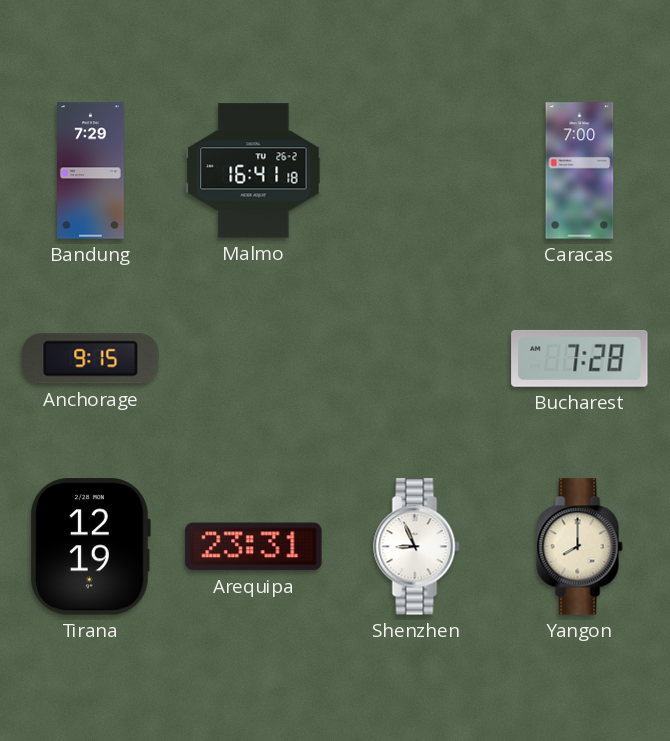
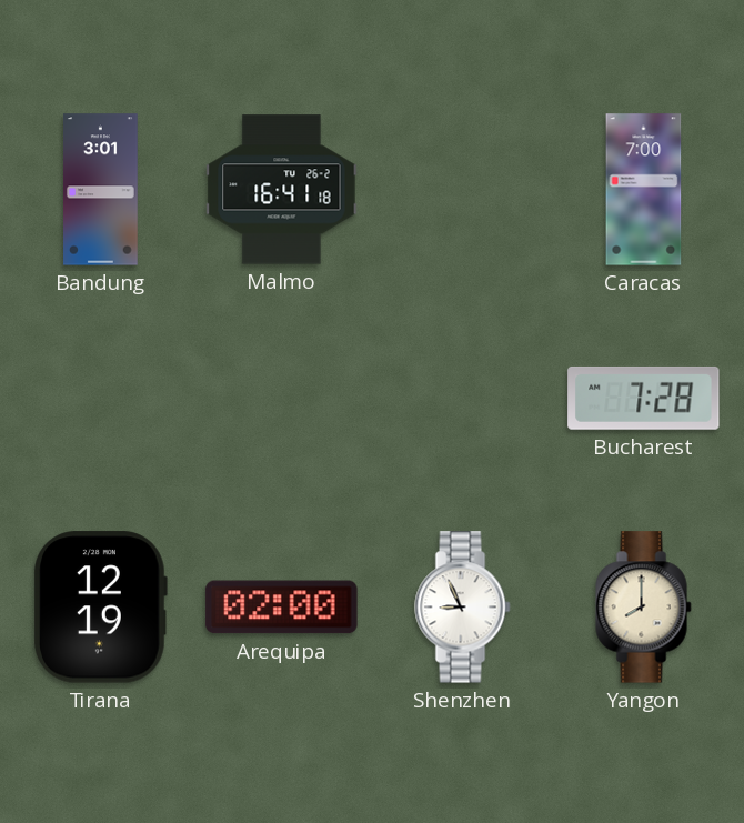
Bandung: 7:29 -> 3:01 (101, 190)
Anchorage: 9:15 -> none (91, 359)
Arequipa: 23:31 -> 02:00 (282, 608)
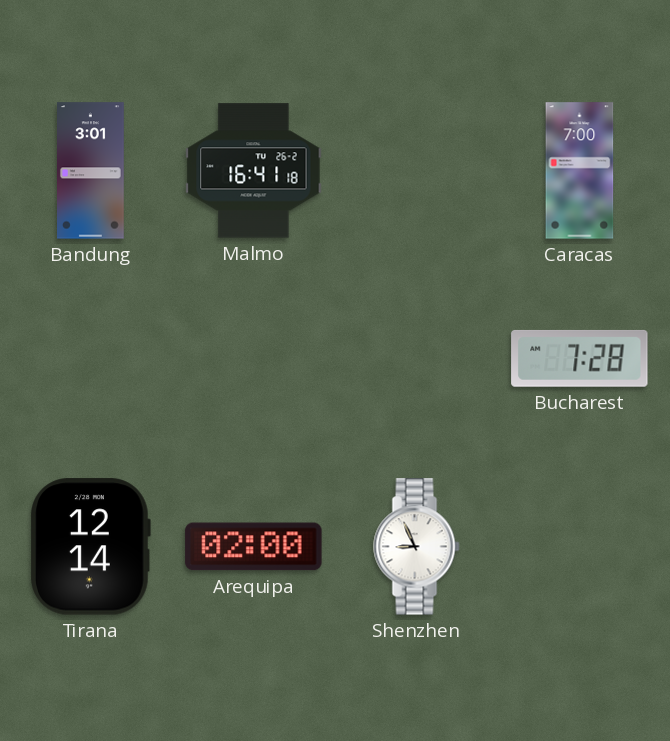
Tirana: 12:19 -> 12:14 (90, 547)
Yangon: 8:00 -> none (644, 608)
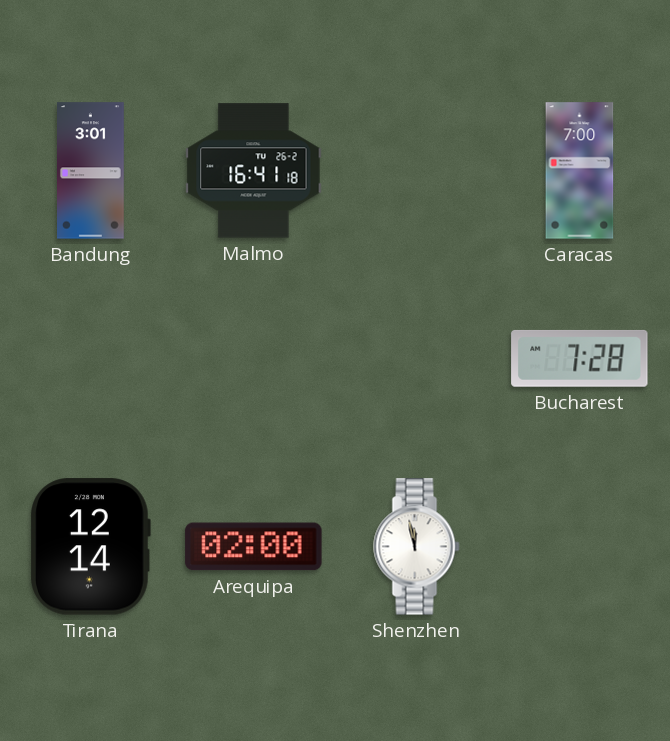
Shenzhen: 8:56 -> 11:58 (417, 547)
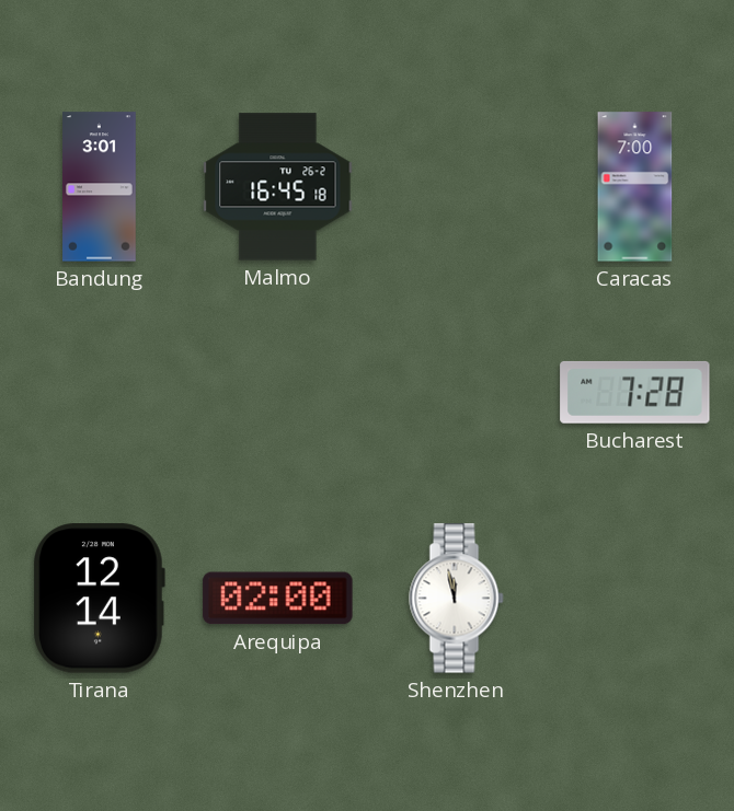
Malmo: 16:41 -> 16:45 (278, 187)
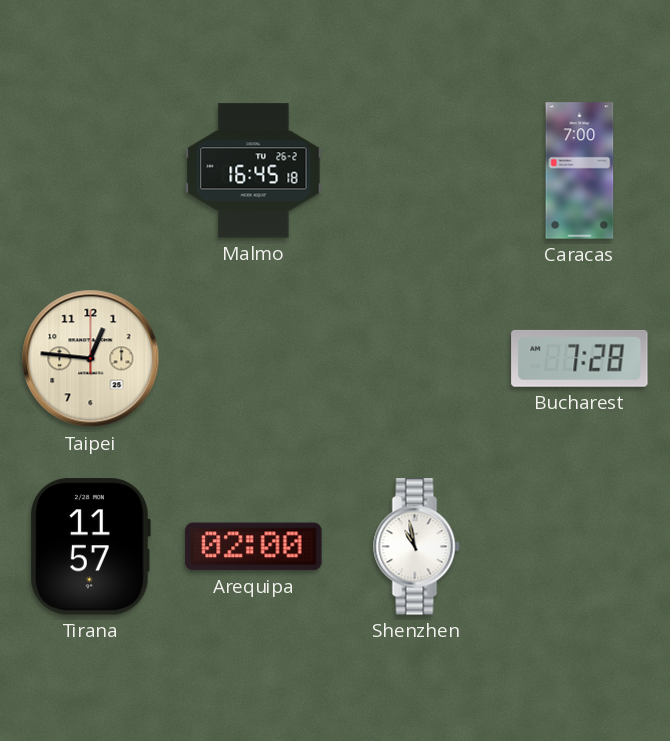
Bandung: 3:01 -> none (100, 187)
Taipei: none -> 12:46 (91, 359)
Tirana: 12:14 -> 11:57 (90, 547)
Shenzhen: 11:58 -> 10:58 (417, 547)
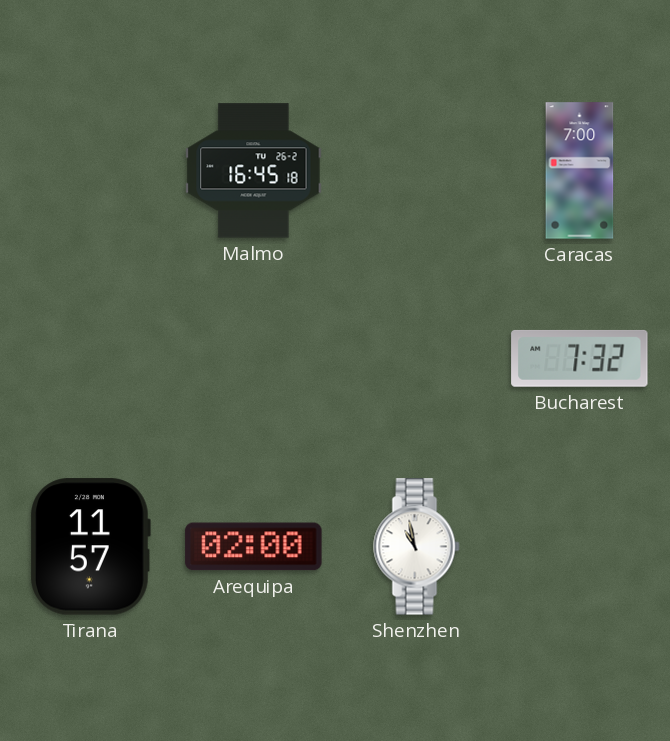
Taipei: 12:46 -> none (91, 359)
Bucharest: 7:28 -> 7:32 (580, 358)
